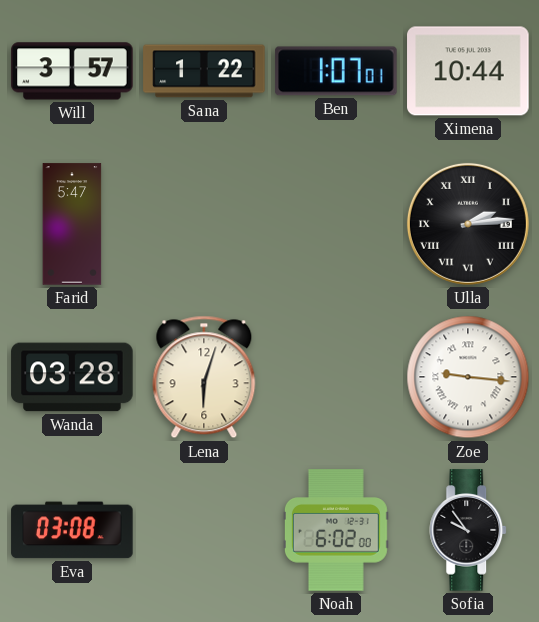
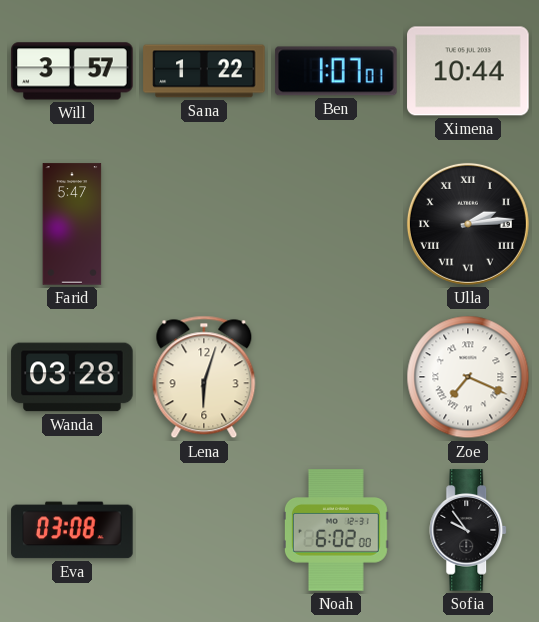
Zoe: 9:16 -> 7:19 (468, 377)
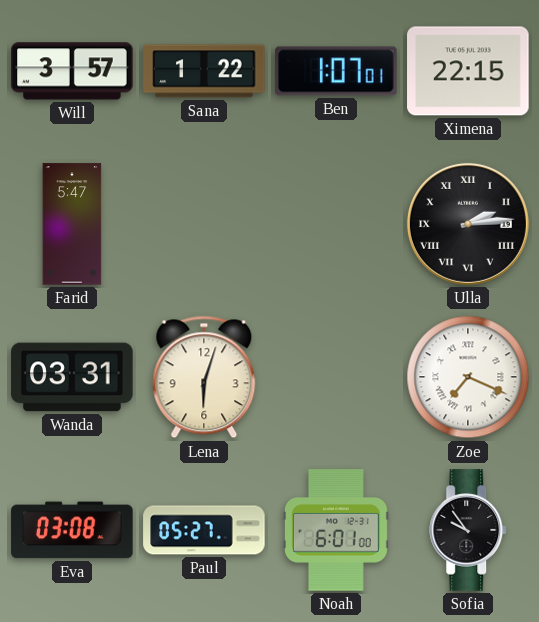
Ximena: 10:44 -> 22:15 (468, 71)
Wanda: 03:28 -> 03:31 (72, 377)
Paul: none -> 05:27 (204, 530)
Noah: 6:02 -> 6:01 (336, 530)
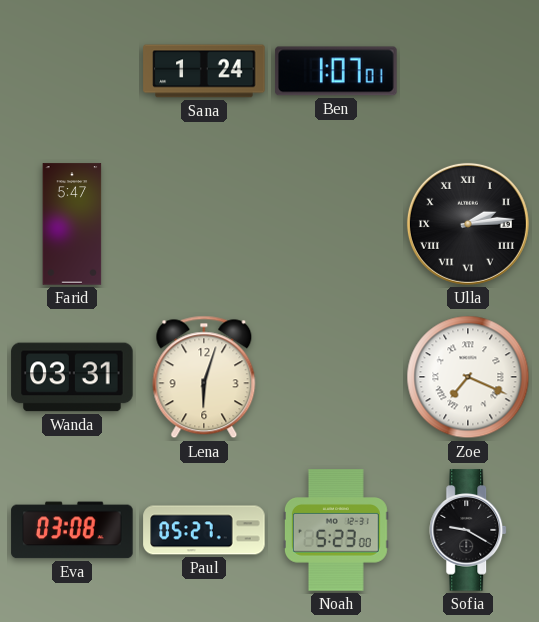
Will: 3:57 -> none (72, 71)
Sana: 1:22 -> 1:24 (204, 71)
Ximena: 22:15 -> none (468, 71)
Noah: 6:01 -> 5:23 (336, 530)
Sofia: 9:54 -> 9:20 (469, 530)
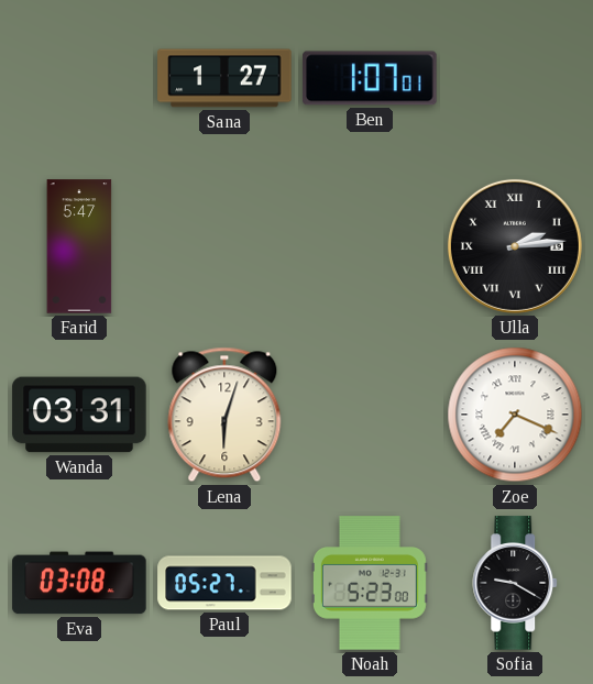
Sana: 1:24 -> 1:27 (224, 78)
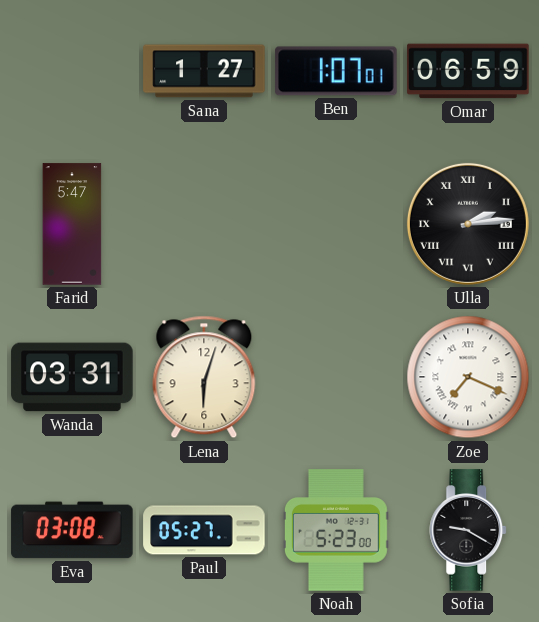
Omar: none -> 06:59 (468, 71)
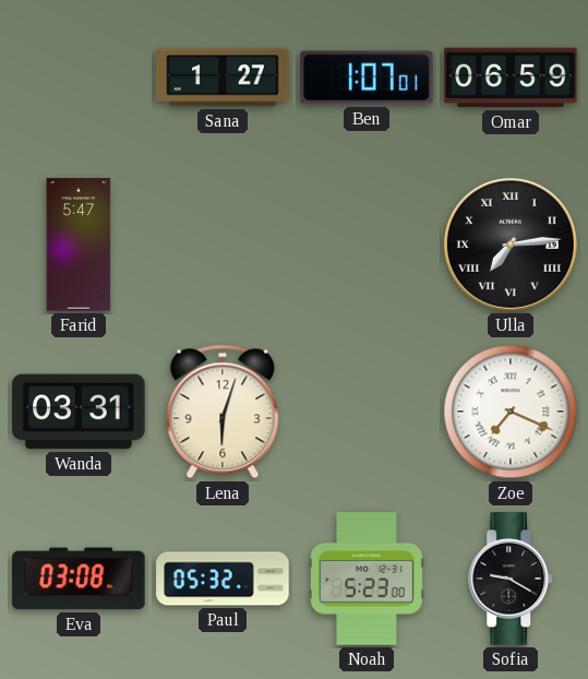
Ulla: 2:14 -> 7:14 (511, 245)
Paul: 05:27 -> 05:32 (223, 579)
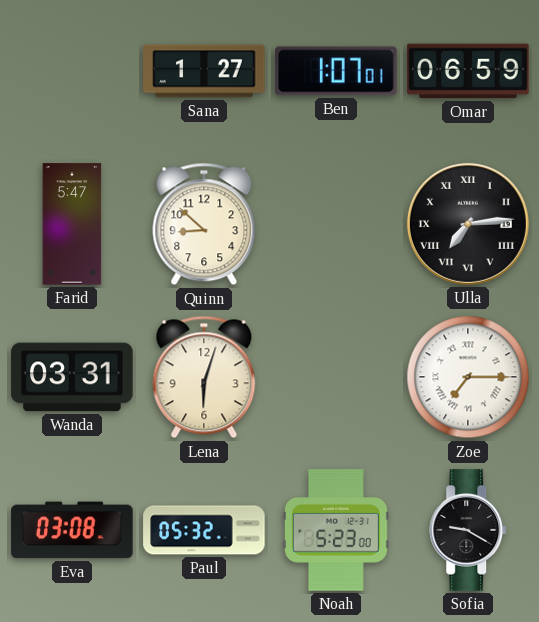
Quinn: none -> 8:52 (204, 224)
Zoe: 7:19 -> 7:15 (468, 377)
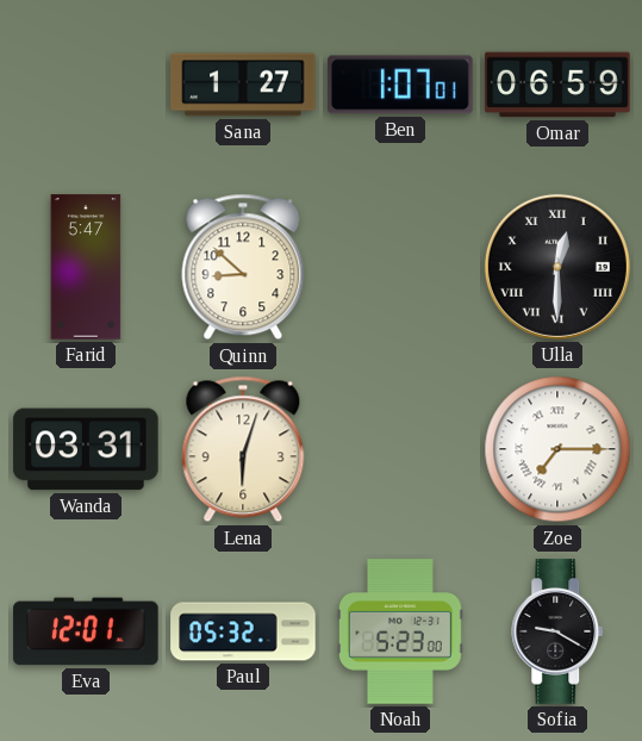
Ulla: 7:14 -> 12:30 (557, 267)
Eva: 03:08 -> 12:01 (86, 631)
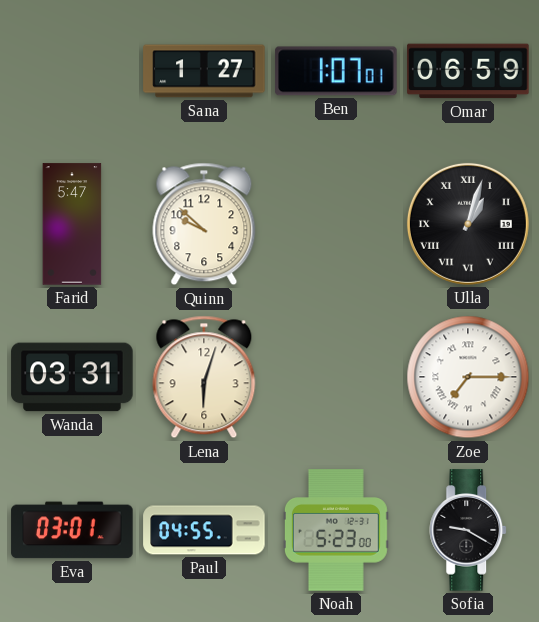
Quinn: 8:52 -> 9:52 (204, 224)
Ulla: 12:30 -> 1:03 (468, 224)
Eva: 12:01 -> 03:01 (72, 530)
Paul: 05:32 -> 04:55 (204, 530)
